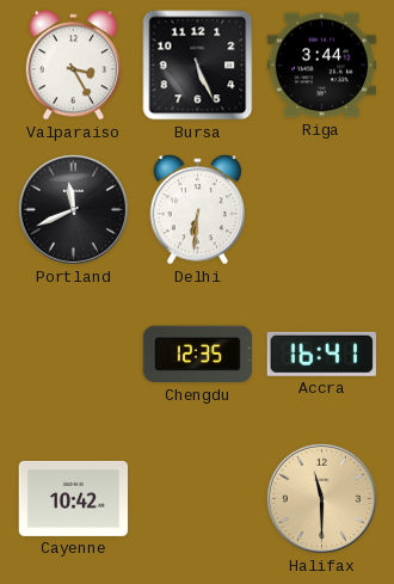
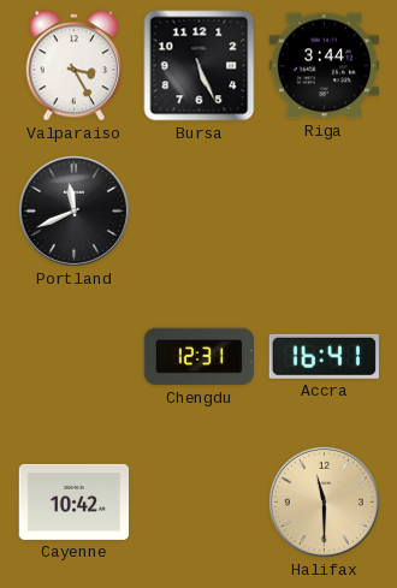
Delhi: 6:31 -> none (198, 210)
Chengdu: 12:35 -> 12:31 (198, 357)
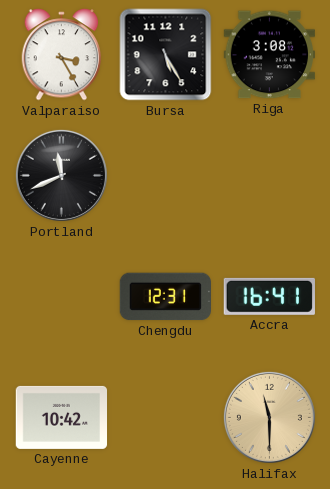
Bursa: 5:26 -> 5:25 (166, 55)
Riga: 3:44 -> 3:08 (269, 55)
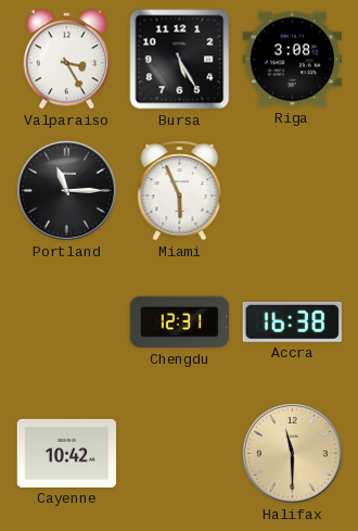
Portland: 11:41 -> 11:15 (66, 190)
Miami: none -> 5:56 (180, 191)
Accra: 16:41 -> 16:38 (292, 321)
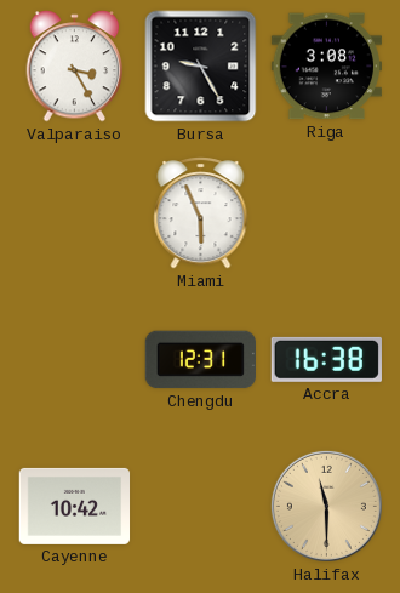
Bursa: 5:25 -> 9:25 (201, 67)
Portland: 11:15 -> none (66, 190)
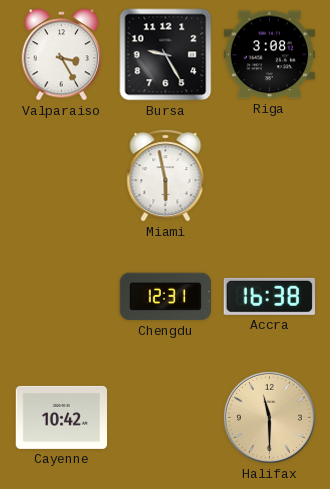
Miami: 5:56 -> 5:58 (166, 176)
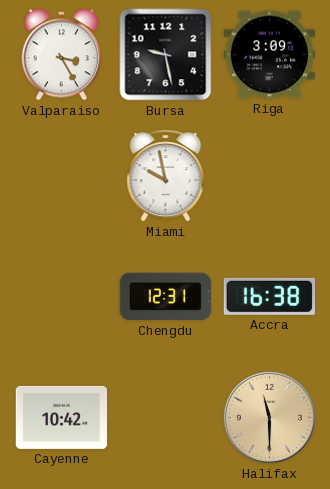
Bursa: 9:25 -> 9:28 (166, 55)
Riga: 3:08 -> 3:09 (269, 55)
Miami: 5:58 -> 9:58 (166, 176)
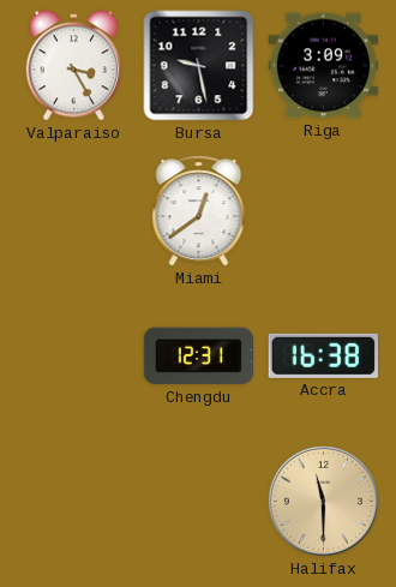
Miami: 9:58 -> 12:39 (199, 211)
Cayenne: 10:42 -> none (62, 417)
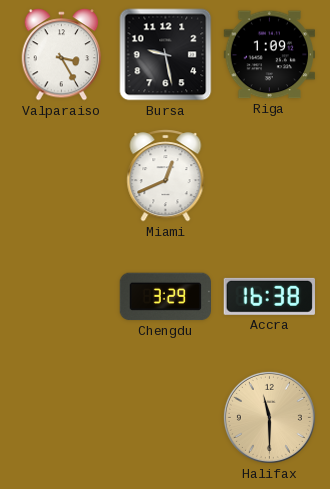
Riga: 3:09 -> 1:09 (269, 55)
Miami: 12:39 -> 12:41 (166, 176)
Chengdu: 12:31 -> 3:29 (165, 297)
